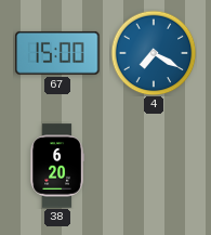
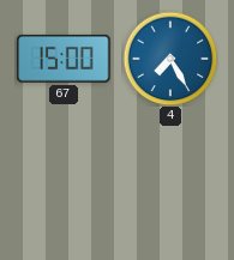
4: 7:20 -> 7:25 (170, 59)
38: 6:20 -> none (57, 166)
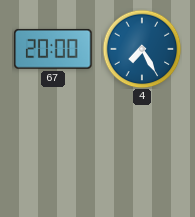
67: 15:00 -> 20:00 (53, 49)
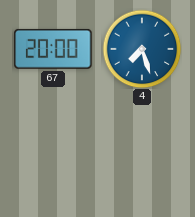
4: 7:25 -> 7:27 (142, 49)
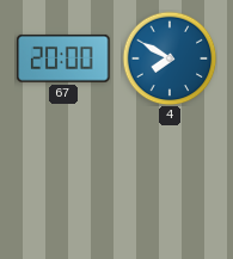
4: 7:27 -> 7:50 (170, 58)
